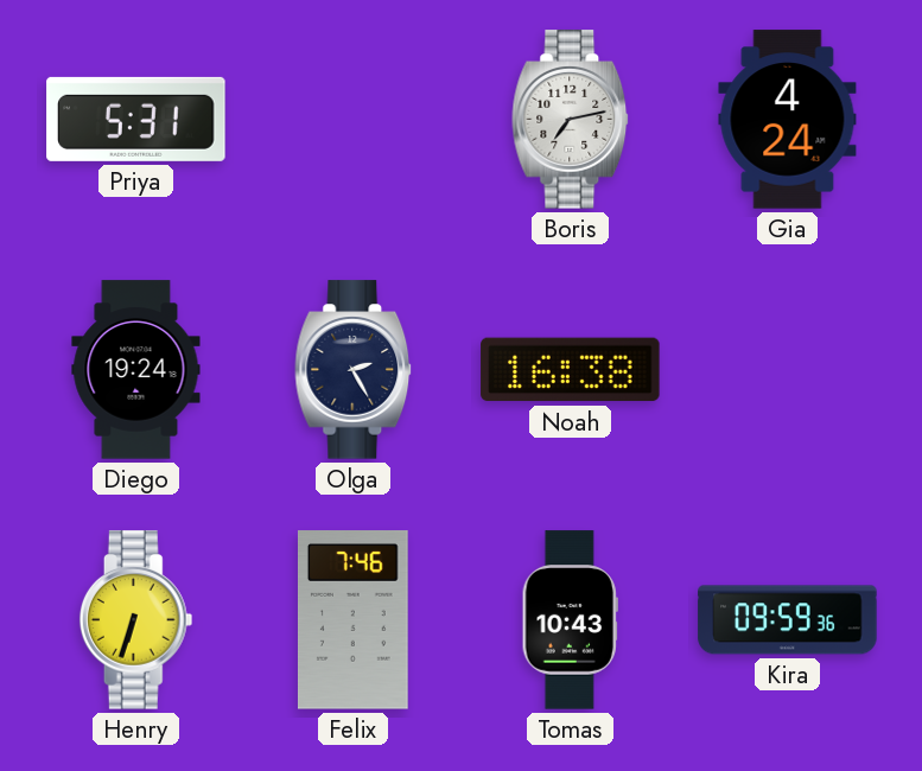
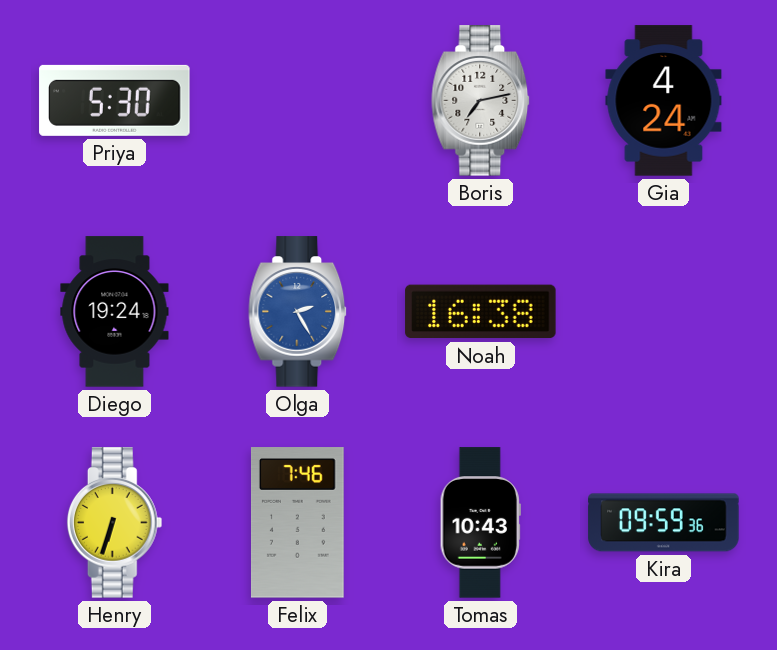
Priya: 5:31 -> 5:30 (115, 100)
Olga dial: navy -> blue (298, 312)
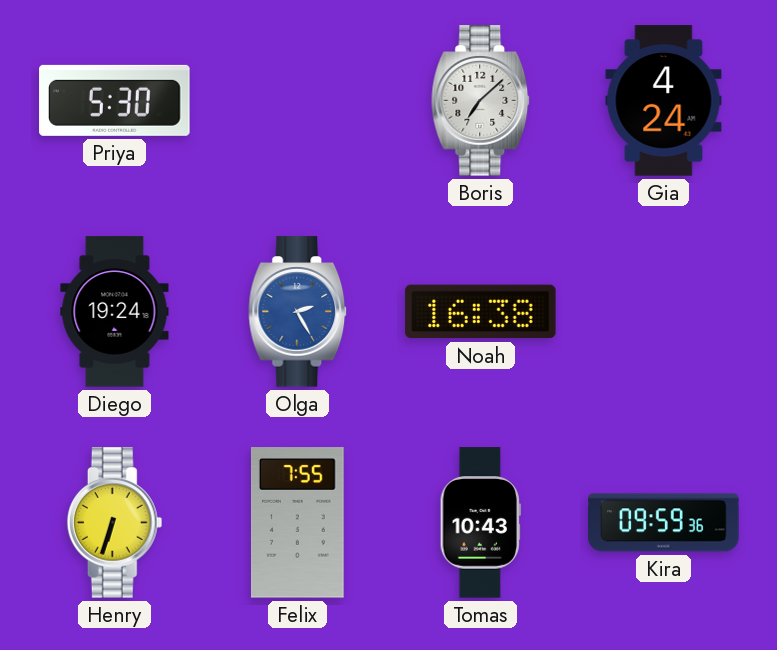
Boris: 7:13 -> 7:08 (481, 101)
Felix: 7:46 -> 7:55 (297, 523)
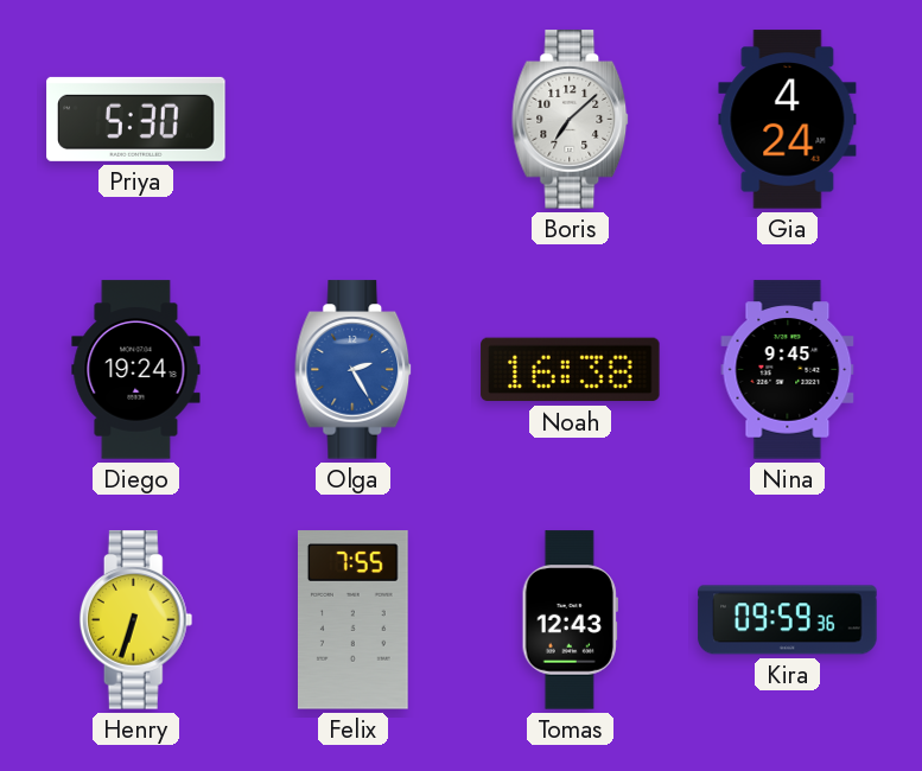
Nina: none -> 9:45 (788, 370)
Tomas: 10:43 -> 12:43 (570, 620)
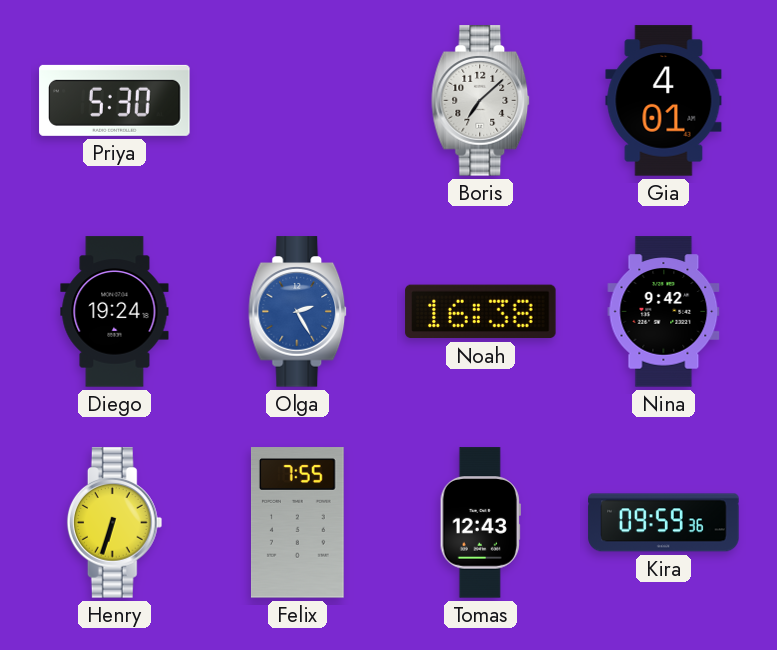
Gia: 4:24 -> 4:01 (664, 101)
Nina: 9:45 -> 9:42 (664, 312)
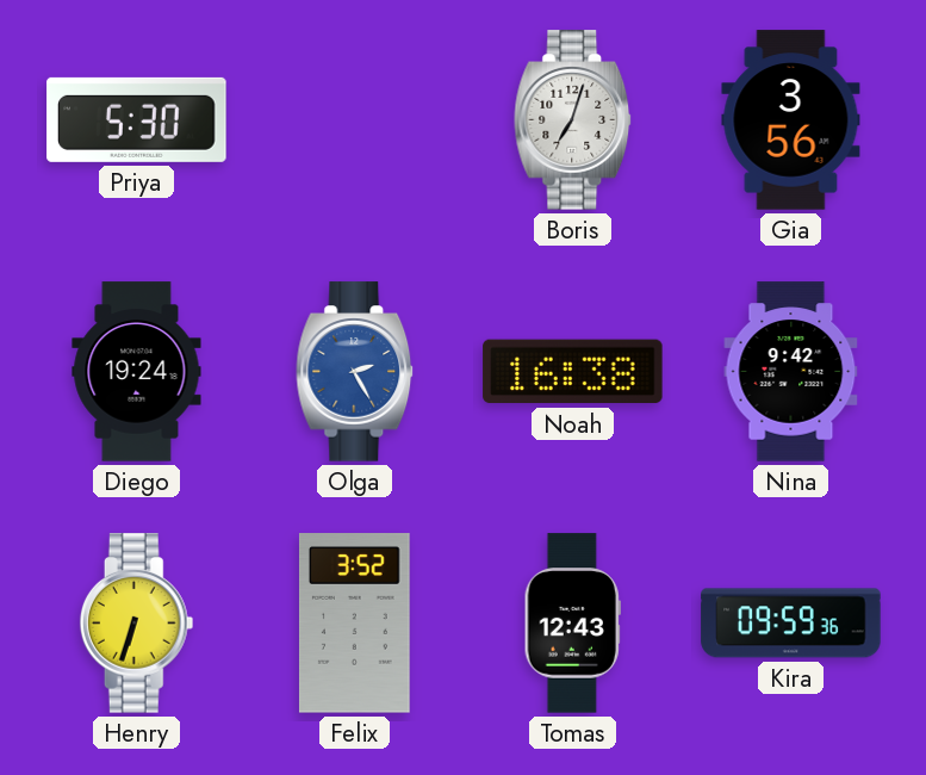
Boris: 7:08 -> 7:03 (573, 120)
Gia: 4:01 -> 3:56 (791, 120)
Felix: 7:55 -> 3:52 (354, 624)
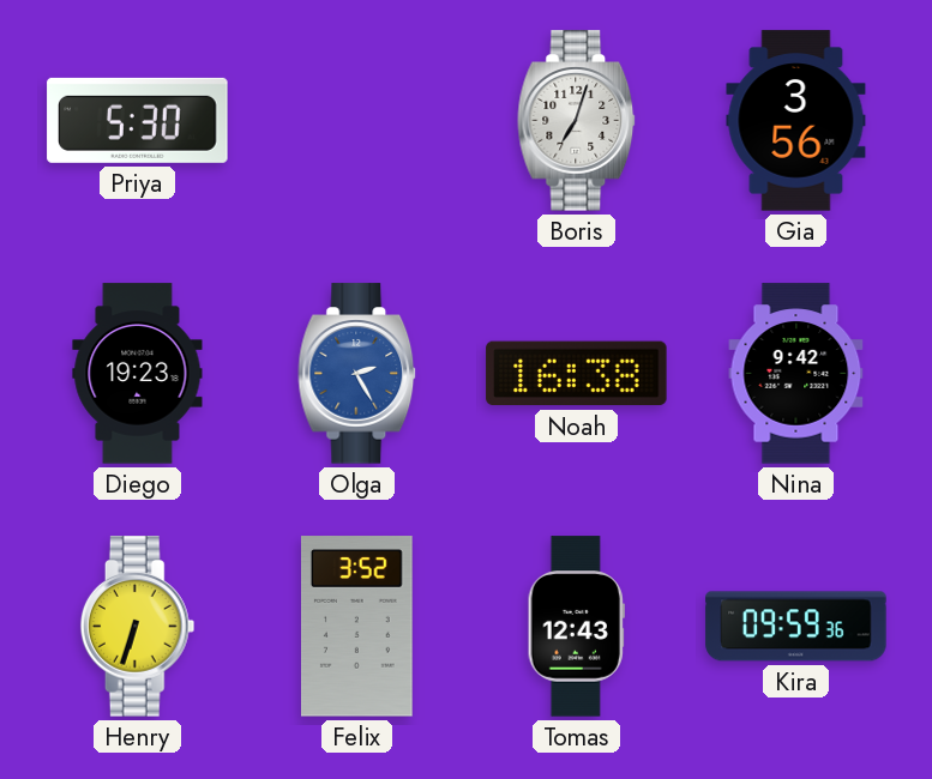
Diego: 19:24 -> 19:23 (138, 374)
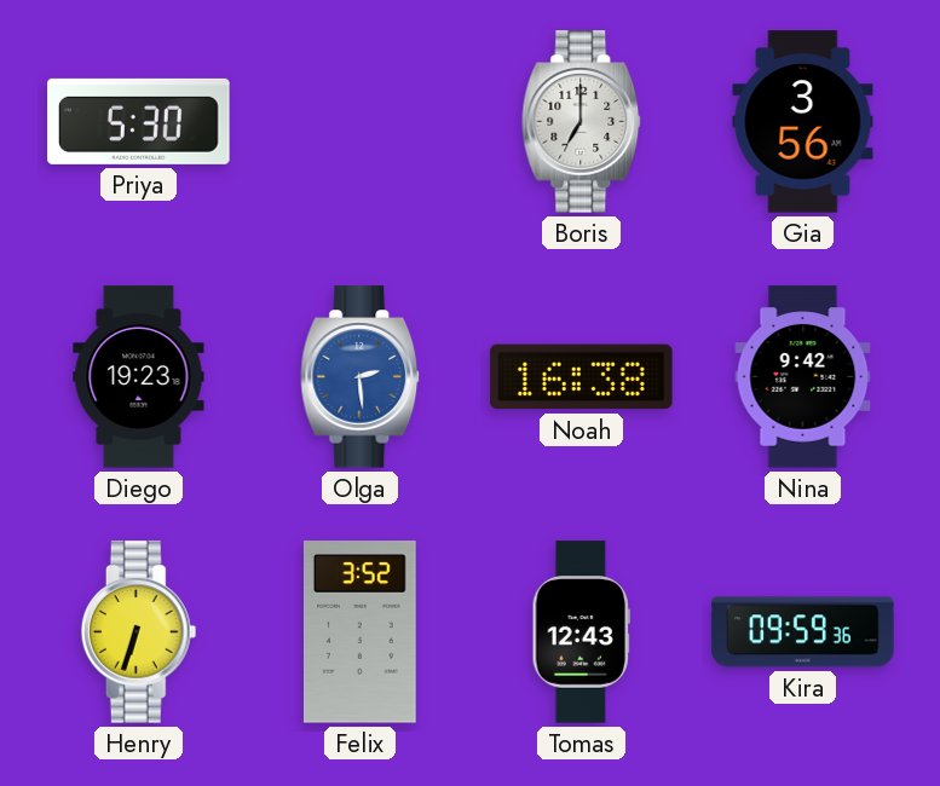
Boris: 7:03 -> 7:00 (582, 122)
Olga: 2:25 -> 2:29 (361, 377)
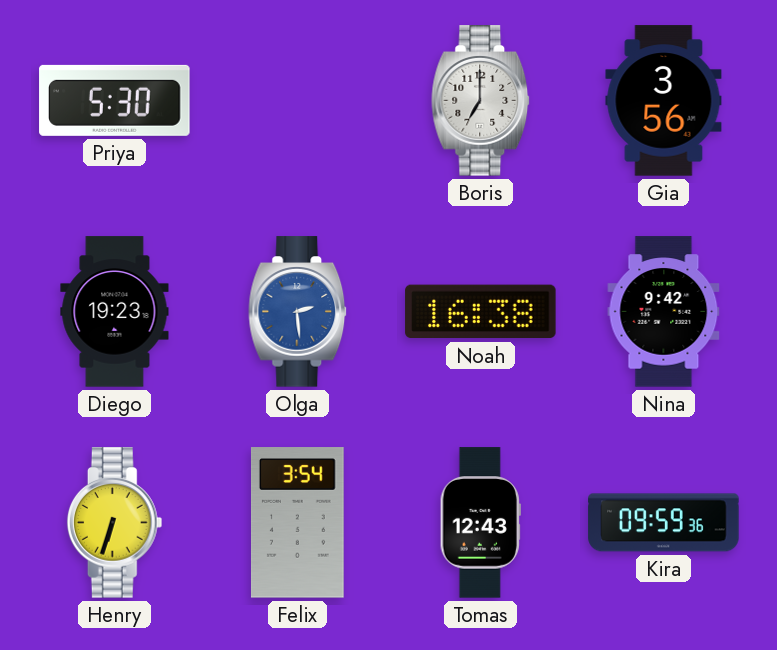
Felix: 3:52 -> 3:54 (297, 523)
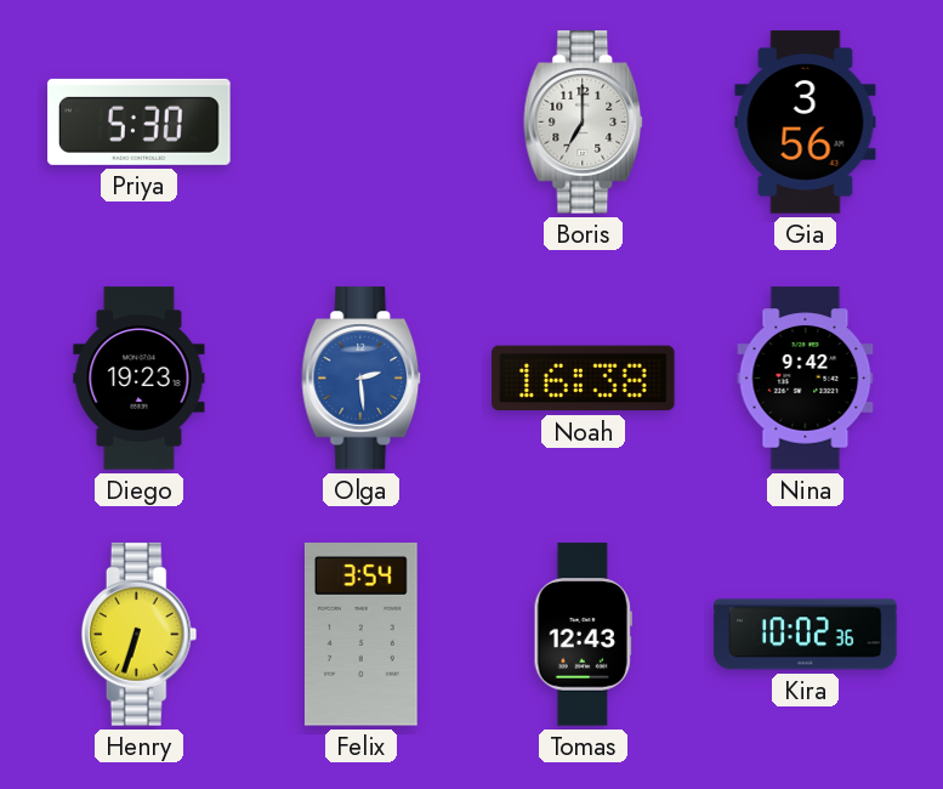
Kira: 09:59 -> 10:02 (806, 635)
